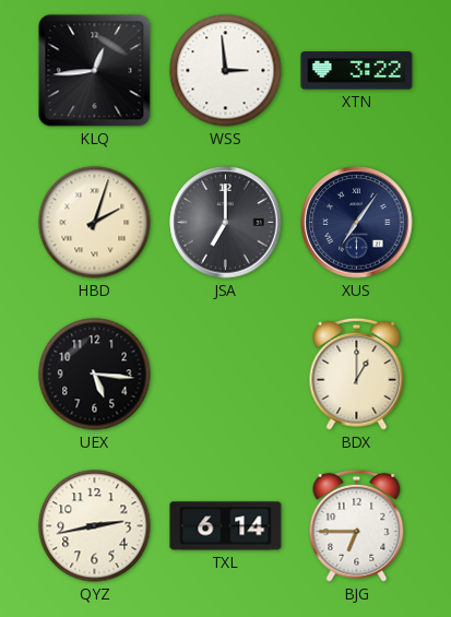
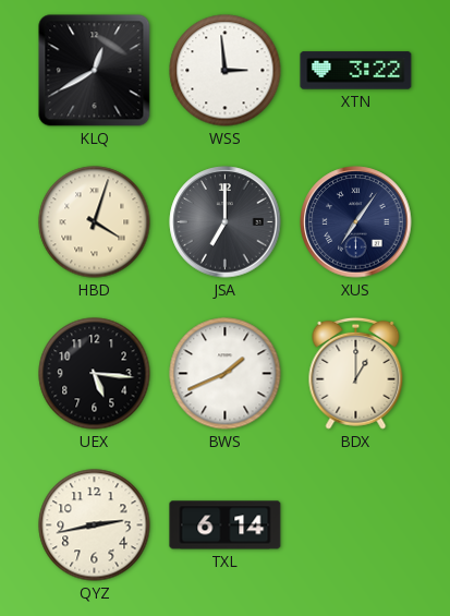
KLQ: 12:44 -> 12:40 (95, 71)
HBD: 2:03 -> 4:03 (95, 222)
BWS: none -> 1:41 (226, 374)
BJG: 6:45 -> none (357, 525)
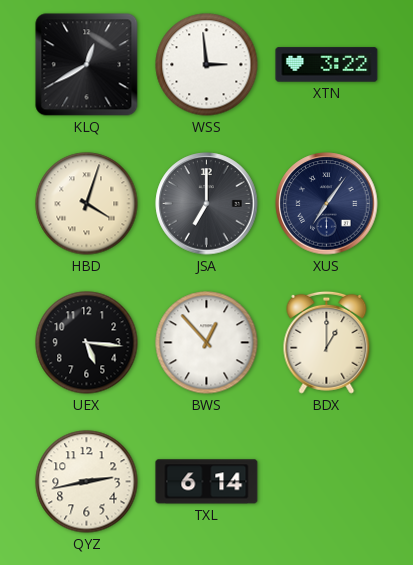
BWS: 1:41 -> 12:53 (207, 343)
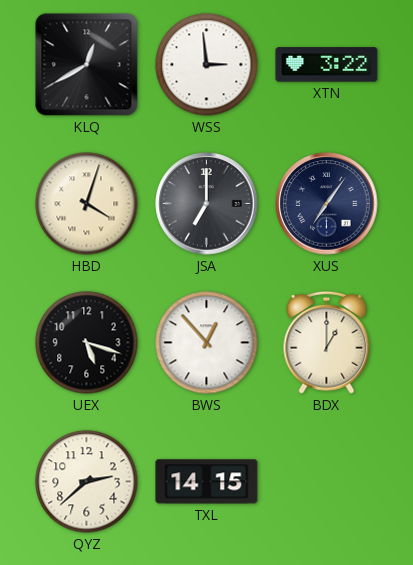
UEX: 5:16 -> 5:18 (87, 343)
QYZ: 2:43 -> 2:38 (87, 482)
TXL: 6:14 -> 14:15 (207, 482)
